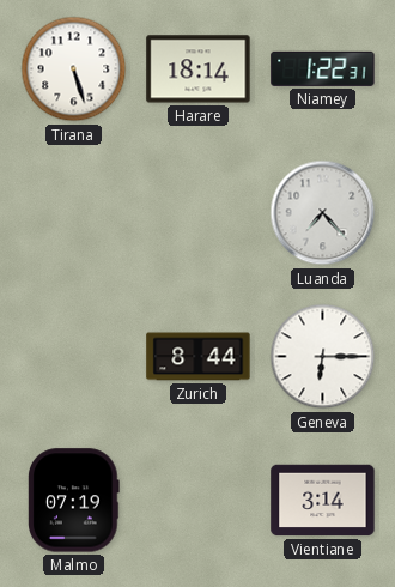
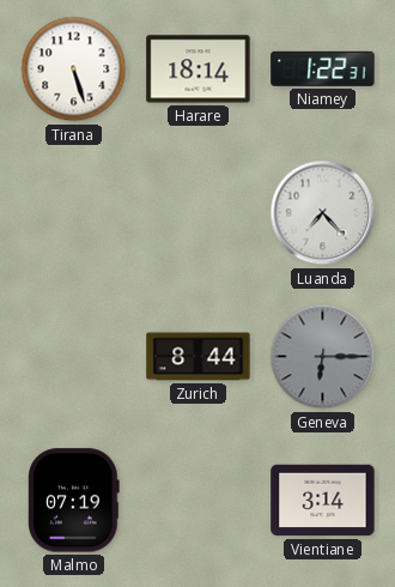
Geneva dial: white -> grey (323, 357)
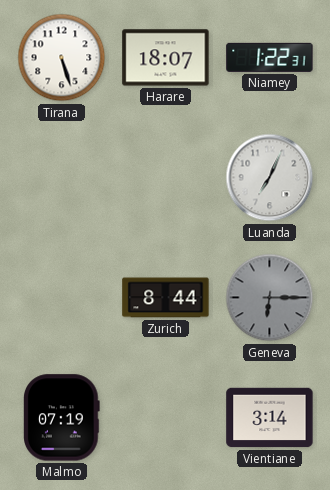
Harare: 18:14 -> 18:07 (166, 58)
Luanda: 7:23 -> 7:04 (270, 178)
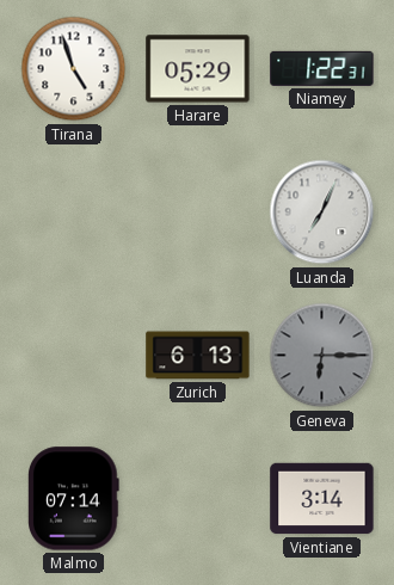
Tirana: 5:27 -> 4:57 (74, 69)
Harare: 18:07 -> 05:29 (198, 69)
Zurich: 8:44 -> 6:13 (198, 356)
Malmo: 07:19 -> 07:14 (74, 499)
